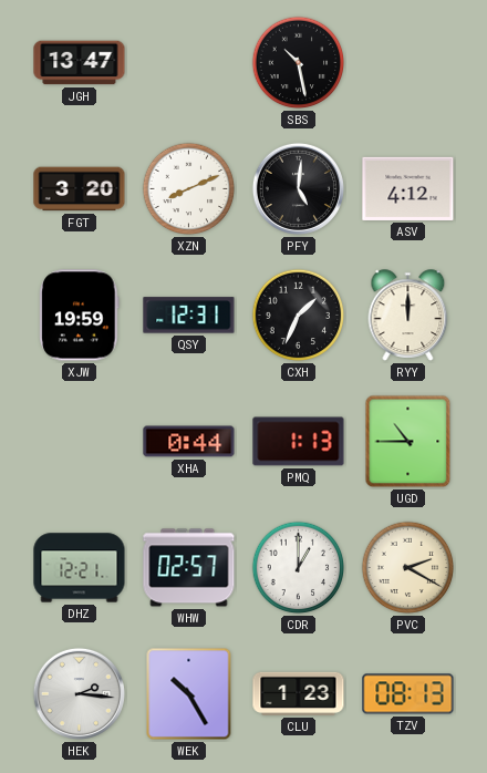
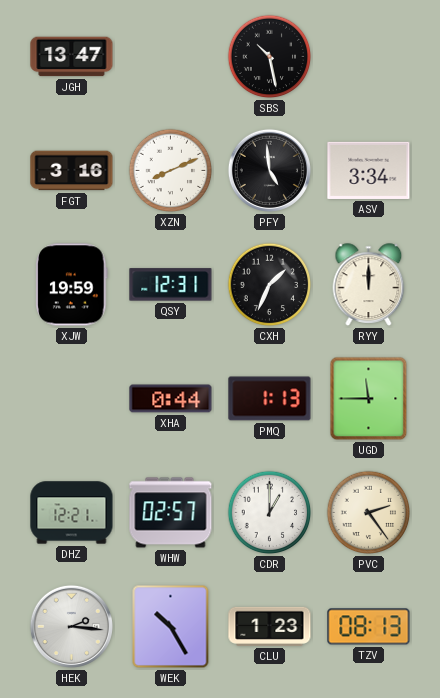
FGT: 3:20 -> 3:16 (72, 171)
PFY: 5:01 -> 4:59 (269, 170)
ASV: 4:12 -> 3:34 (369, 170)
UGD: 10:45 -> 11:45 (369, 399)
PVC: 2:20 -> 2:24 (369, 513)
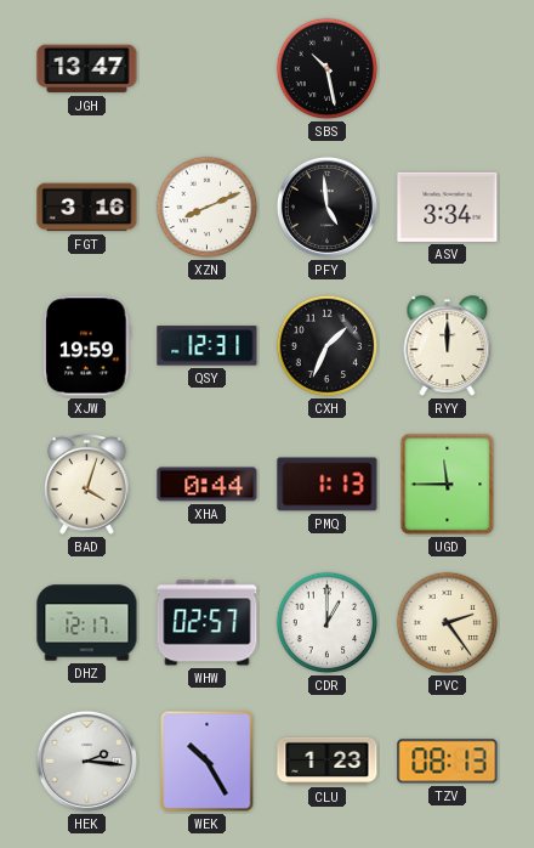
BAD: none -> 4:03 (87, 485)
DHZ: 12:21 -> 12:17 (87, 623)
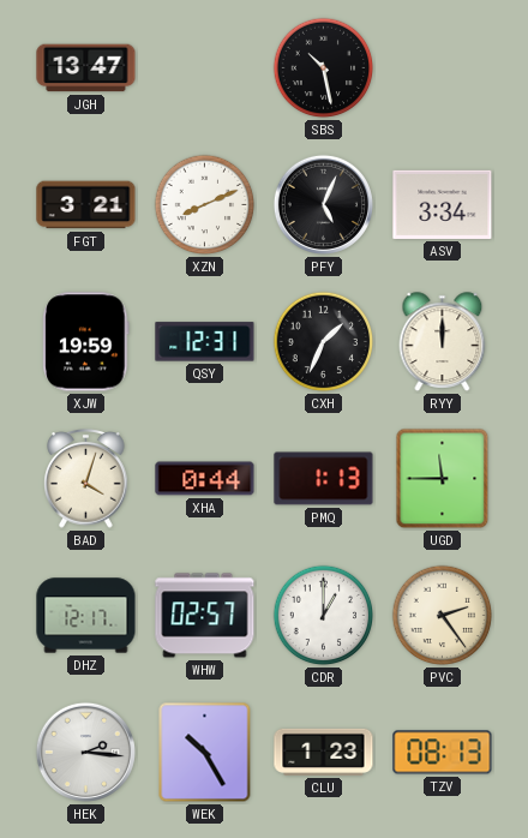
FGT: 3:16 -> 3:21 (86, 205)
PFY: 4:59 -> 5:04 (323, 204)
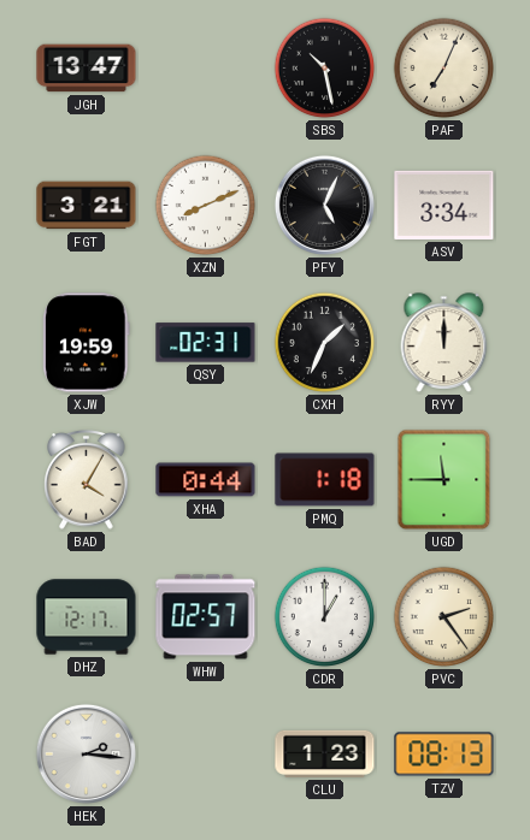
PAF: none -> 7:04 (444, 69)
QSY: 12:31 -> 02:31 (206, 343)
BAD: 4:03 -> 4:05 (87, 480)
PMQ: 1:13 -> 1:18 (325, 480)
WEK: 10:25 -> none (205, 753)
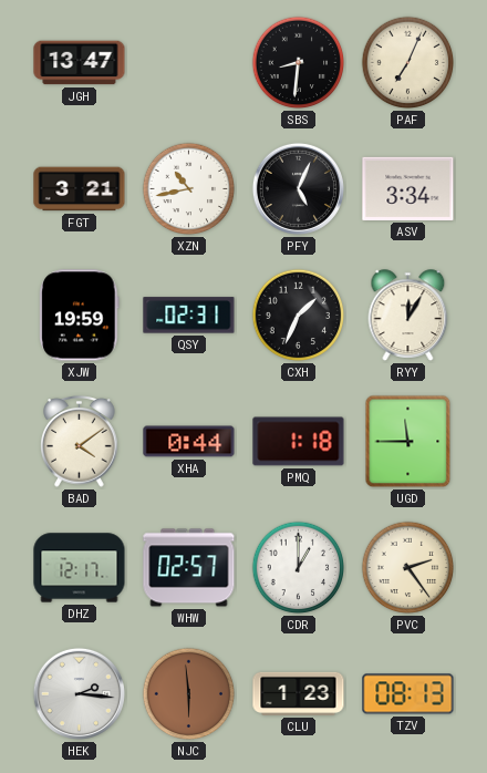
SBS: 10:28 -> 8:31 (299, 63)
XZN: 8:11 -> 10:43 (189, 189)
RYY: 12:00 -> 12:05 (408, 316)
BAD: 4:05 -> 4:09 (80, 442)
NJC: none -> 5:59 (189, 694)
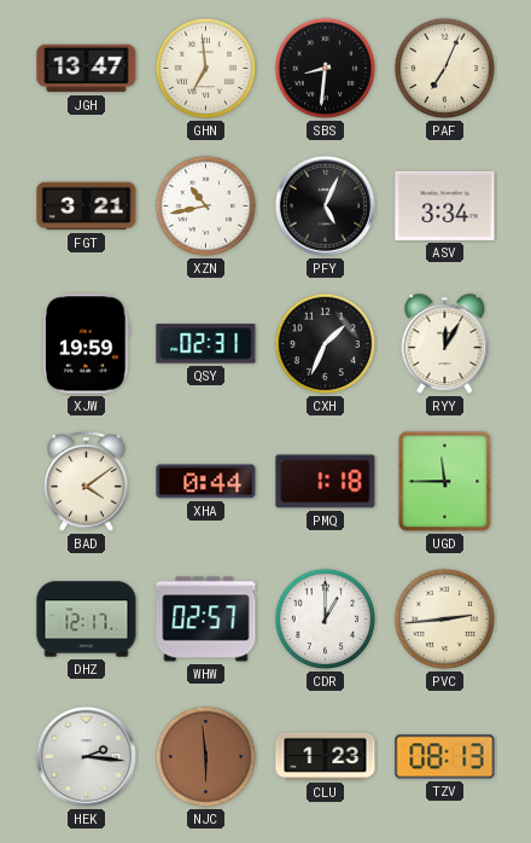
GHN: none -> 6:59 (206, 69)
PVC: 2:24 -> 2:44 (445, 620)
